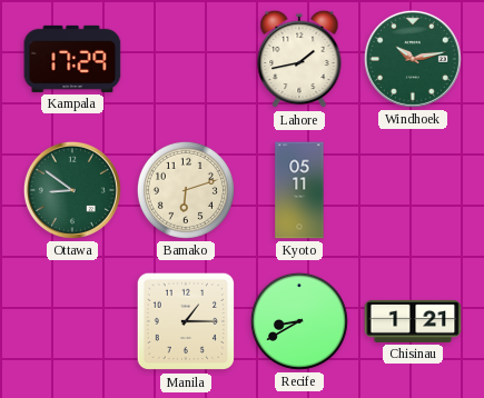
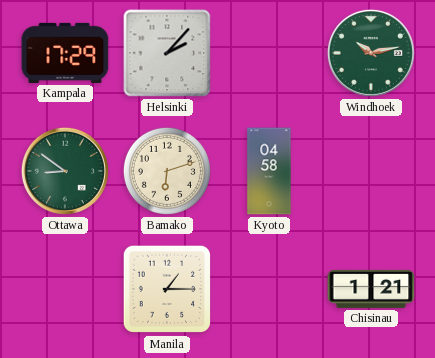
Helsinki: none -> 2:07 (167, 53)
Lahore: 1:43 -> none (299, 59)
Kyoto: 05:11 -> 04:58 (269, 171)
Recife: 8:40 -> none (299, 321)
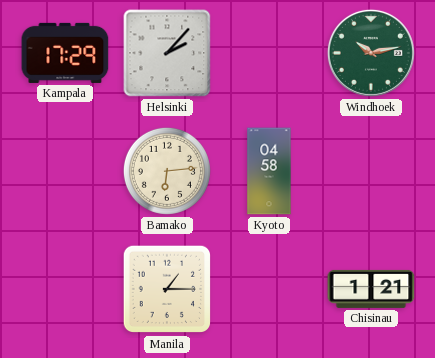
Ottawa: 8:51 -> none (65, 171)
Bamako: 6:12 -> 6:14 (167, 171)
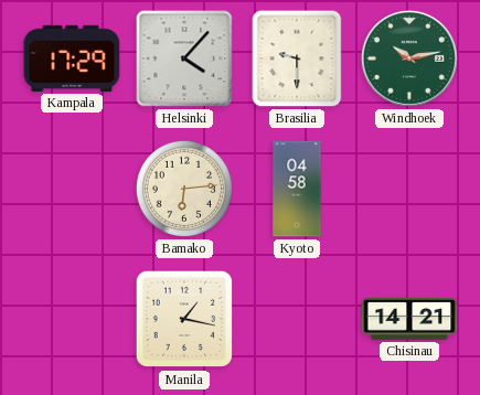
Helsinki: 2:07 -> 4:07 (184, 58)
Brasilia: none -> 9:30 (297, 58)
Manila: 1:15 -> 1:17 (184, 319)
Chisinau: 1:21 -> 14:21 (409, 319)
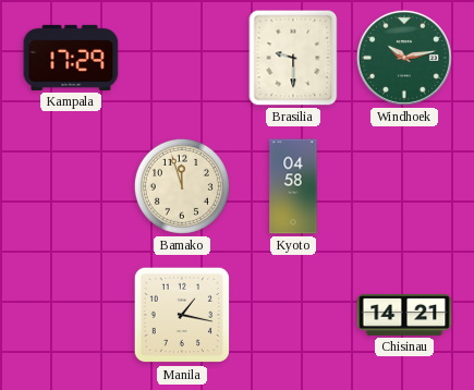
Helsinki: 4:07 -> none (184, 58)
Bamako: 6:14 -> 11:57 (182, 186)
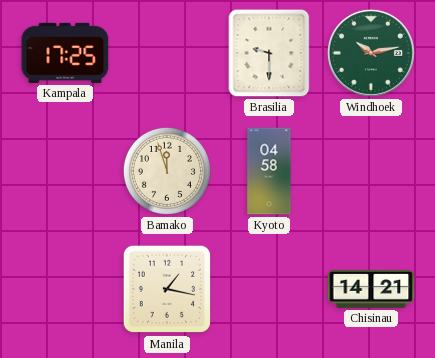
Kampala: 17:29 -> 17:25 (65, 53)
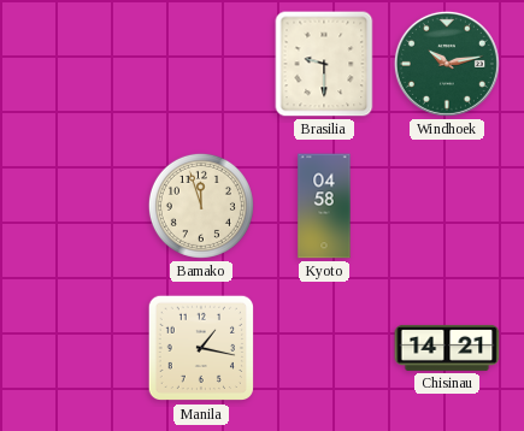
Kampala: 17:25 -> none (65, 53)
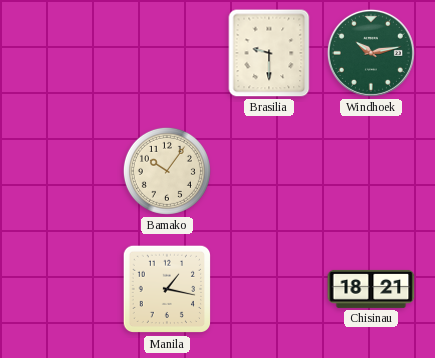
Bamako: 11:57 -> 10:06 (167, 171)
Kyoto: 04:58 -> none (324, 206)
Chisinau: 14:21 -> 18:21 (371, 289)
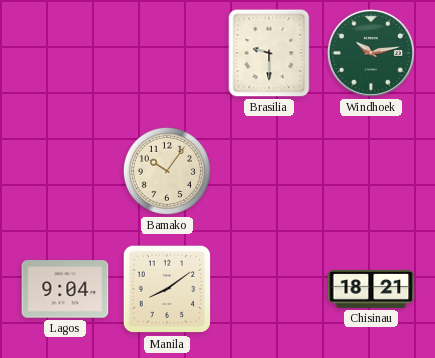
Lagos: none -> 9:04 (65, 289)
Manila: 1:17 -> 8:09 (167, 289)
